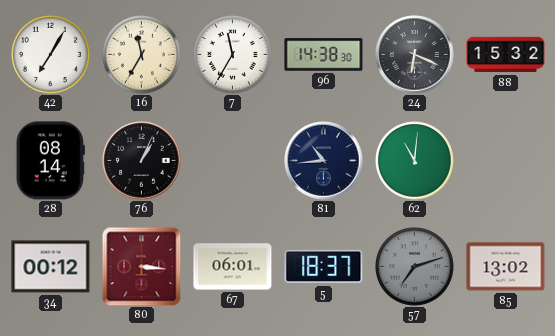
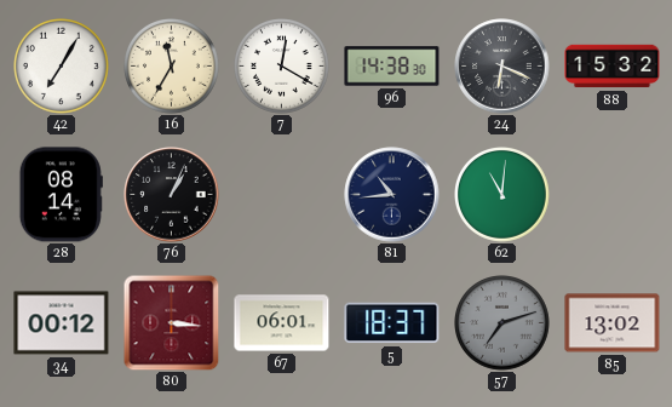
7: 11:35 -> 12:20 (282, 67)
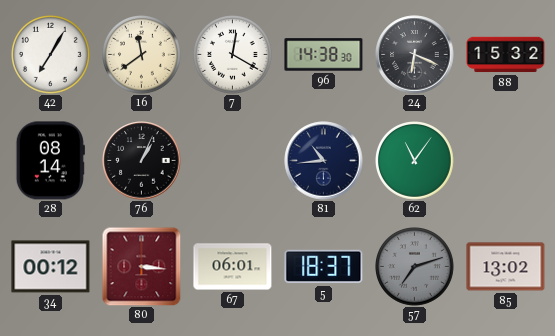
16: 11:35 -> 11:39 (142, 55)
62: 11:01 -> 11:06 (415, 161)
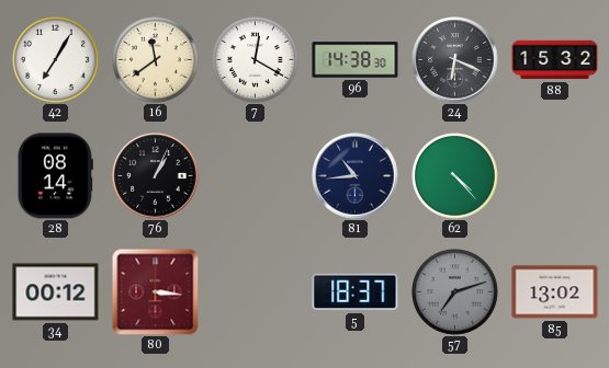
62: 11:06 -> 4:23 (455, 176)
67: 06:01 -> none (233, 267)
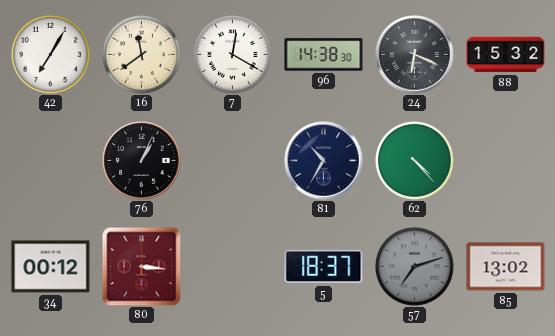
28: 08:14 -> none (55, 176)
81: 10:44 -> 10:35 (324, 161)
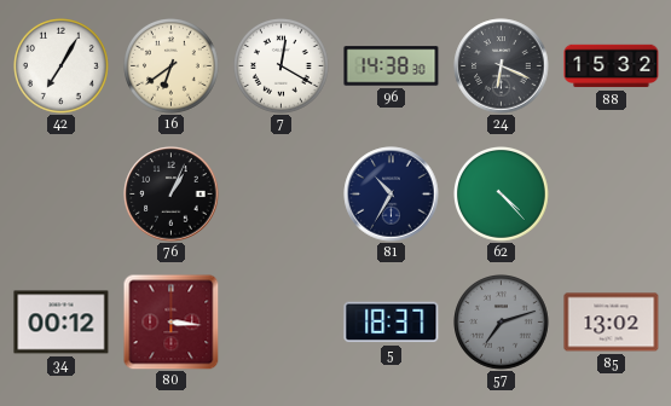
16: 11:39 -> 6:39 (172, 66)
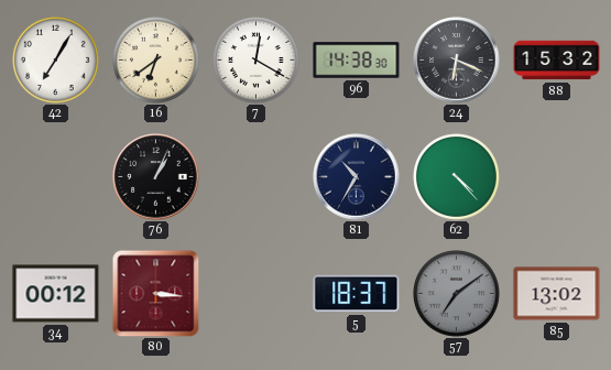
57: 7:12 -> 7:09 (457, 294)
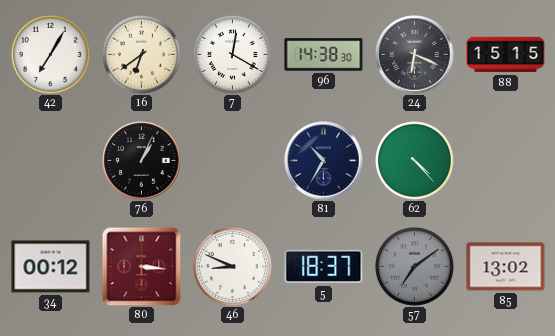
88: 15:32 -> 15:15 (506, 55)
46: none -> 8:49 (233, 267)
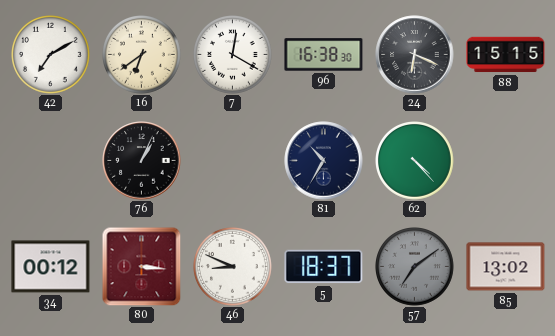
42: 7:05 -> 7:10 (51, 55)
96: 14:38 -> 16:38 (324, 55)
